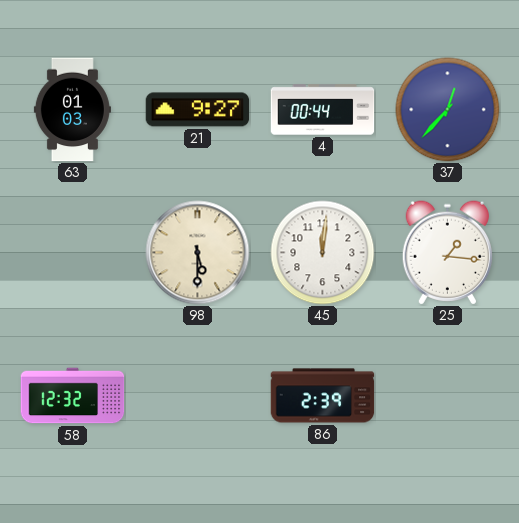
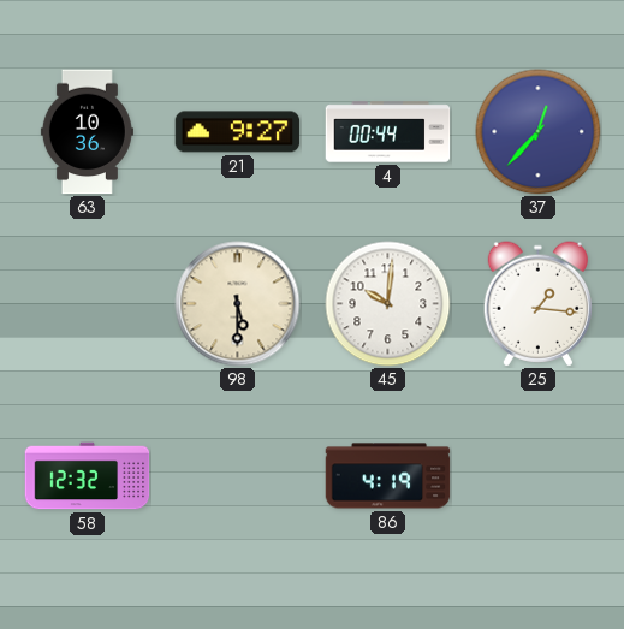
63: 01:03 -> 10:36 (87, 132)
45: 12:01 -> 10:01 (388, 304)
86: 2:39 -> 4:19 (388, 476)
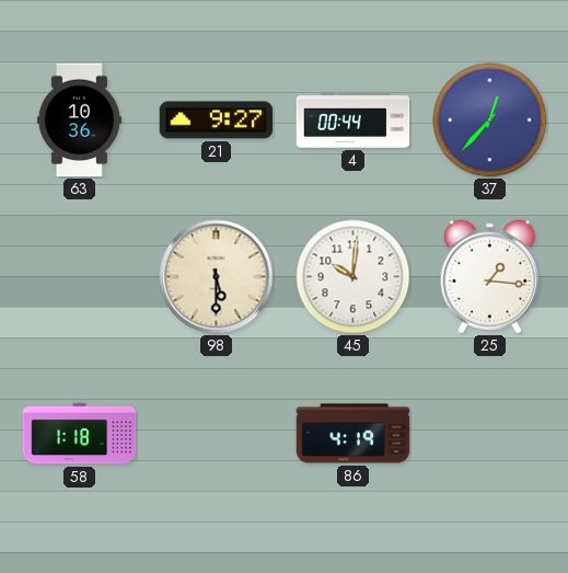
58: 12:32 -> 1:18 (80, 434)
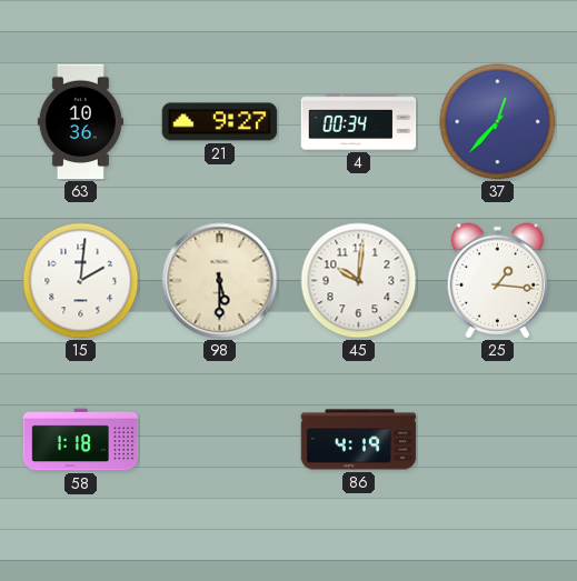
4: 00:44 -> 00:34 (359, 122)
15: none -> 2:01 (81, 281)
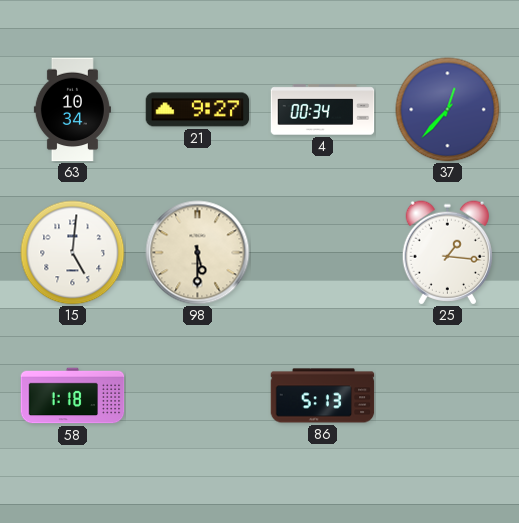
63: 10:36 -> 10:34 (72, 110)
15: 2:01 -> 5:01 (73, 253)
45: 10:01 -> none (359, 281)
86: 4:19 -> 5:13 (323, 396)
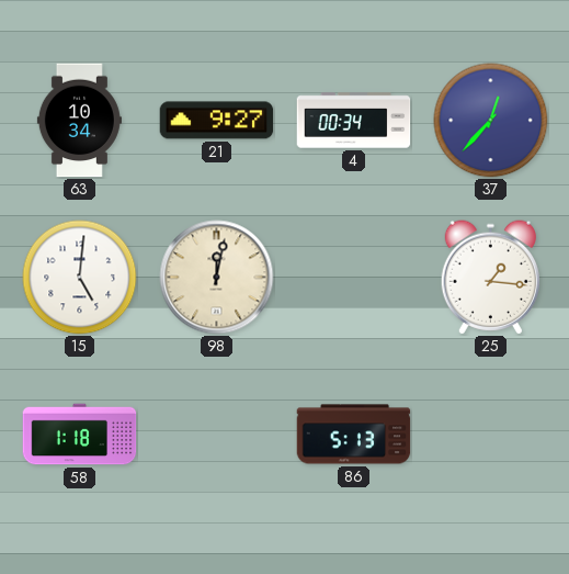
98: 5:30 -> 12:02 (217, 278)
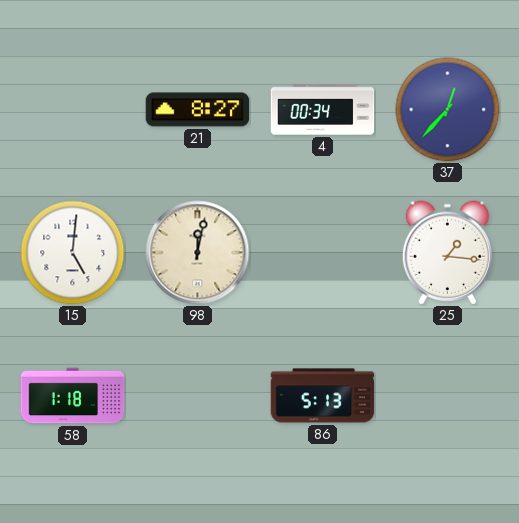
63: 10:34 -> none (79, 121)
21: 9:27 -> 8:27 (198, 110)
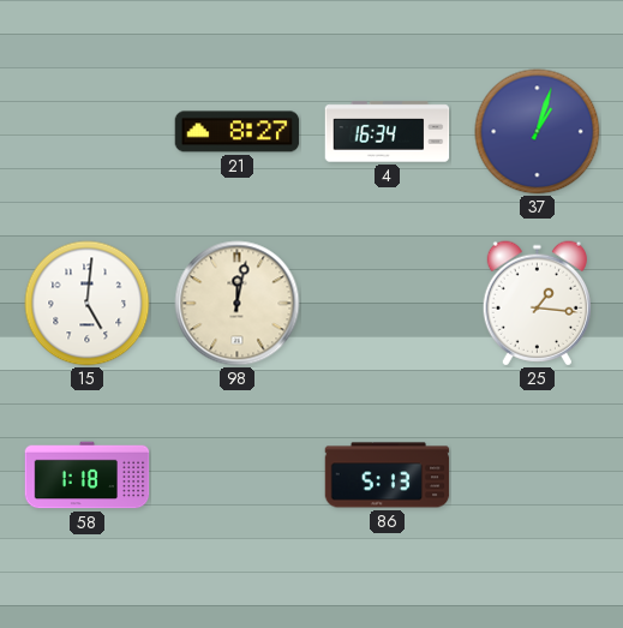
4: 00:34 -> 16:34 (388, 132)
37: 12:37 -> 1:03 (538, 132)
